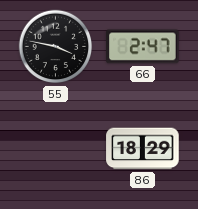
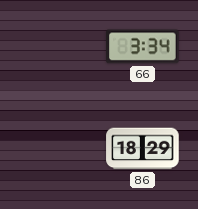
55: 3:47 -> none (56, 47)
66: 2:47 -> 3:34 (143, 47)
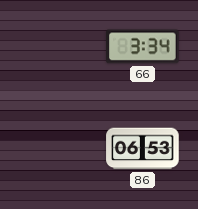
86: 18:29 -> 06:53 (143, 149)
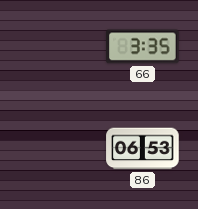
66: 3:34 -> 3:35 (143, 47)
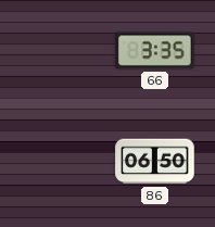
86: 06:53 -> 06:50 (155, 162)
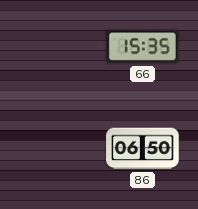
66: 3:35 -> 15:35 (143, 47)
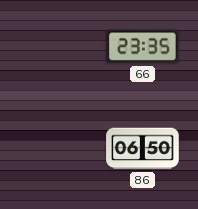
66: 15:35 -> 23:35 (143, 47)
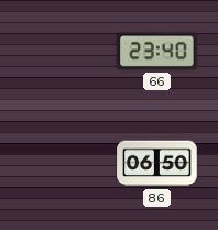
66: 23:35 -> 23:40 (157, 52)
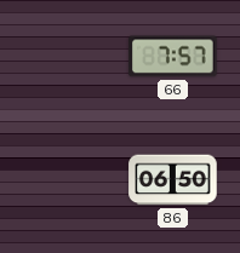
66: 23:40 -> 7:57 (173, 57)
